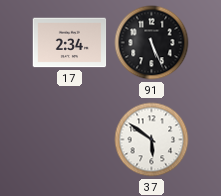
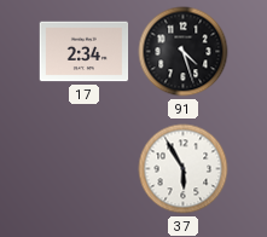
91: 5:26 -> 4:27 (184, 52)
37: 5:51 -> 5:55 (184, 169)
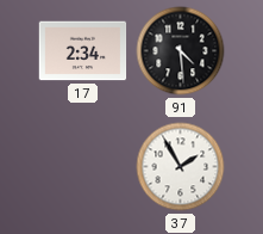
91: 4:27 -> 4:29 (181, 51)
37: 5:55 -> 1:55 (181, 167)
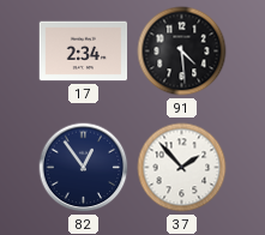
82: none -> 12:54 (84, 168)
37: 1:55 -> 1:53 (182, 168)
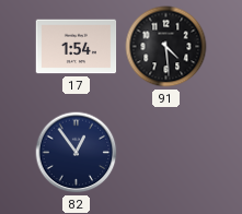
17: 2:34 -> 1:54 (77, 47)
37: 1:53 -> none (182, 168)
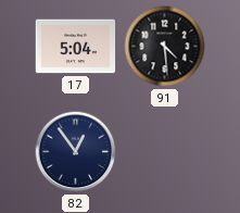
17: 1:54 -> 5:04 (76, 47)
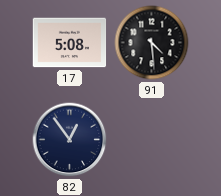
17: 5:04 -> 5:08 (70, 43)
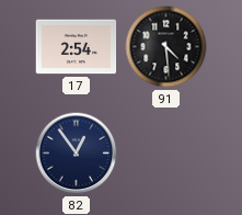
17: 5:08 -> 2:54 (77, 47)
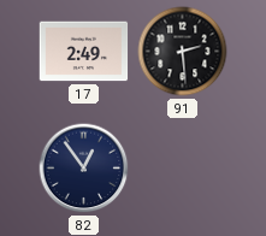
17: 2:54 -> 2:49 (84, 52)
91: 4:29 -> 2:29 (183, 52)
